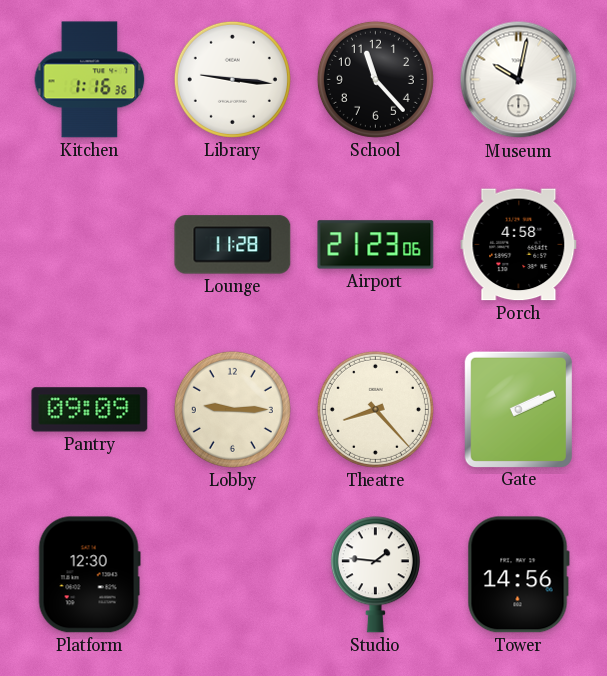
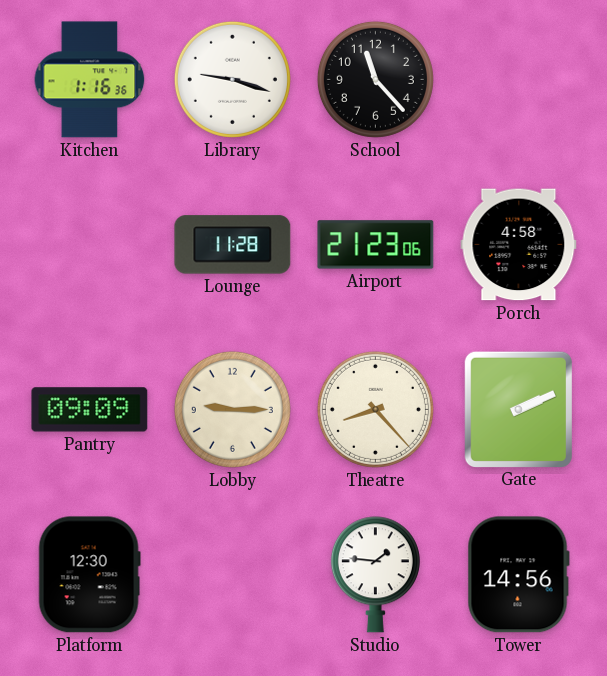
Library: 9:16 -> 9:18 (232, 79)
Museum: 10:02 -> none (519, 80)
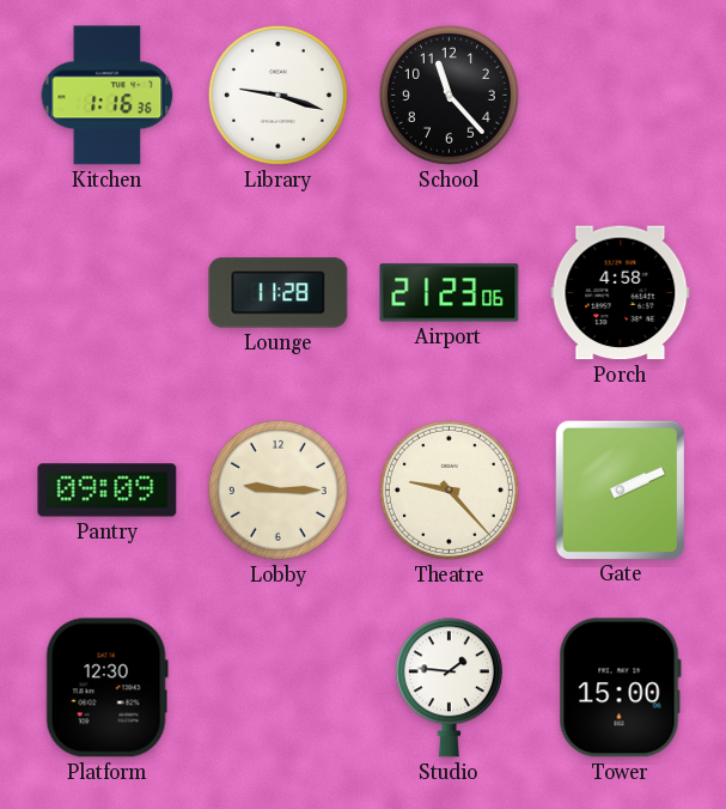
Theatre: 8:23 -> 9:23 (449, 489)
Tower: 14:56 -> 15:00 (620, 688)
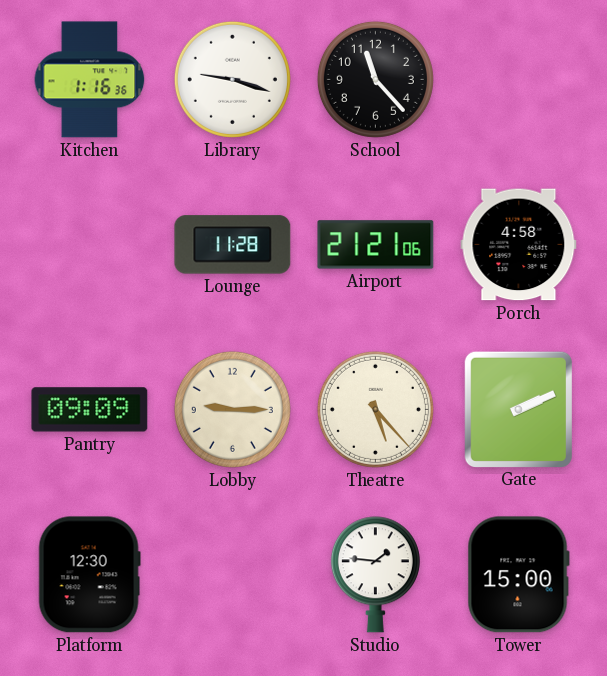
Airport: 21:23 -> 21:21 (376, 245)
Theatre: 9:23 -> 5:23 (375, 409)
